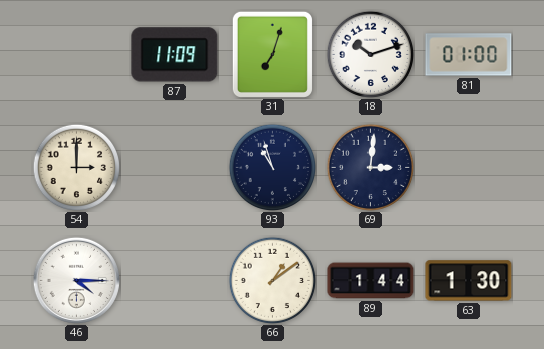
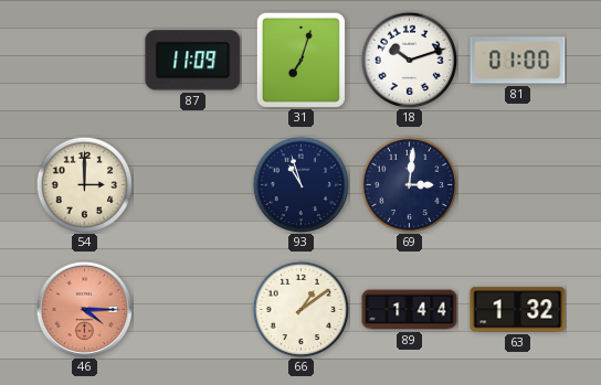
46 dial: white -> salmon (84, 309)
63: 1:30 -> 1:32 (518, 310)
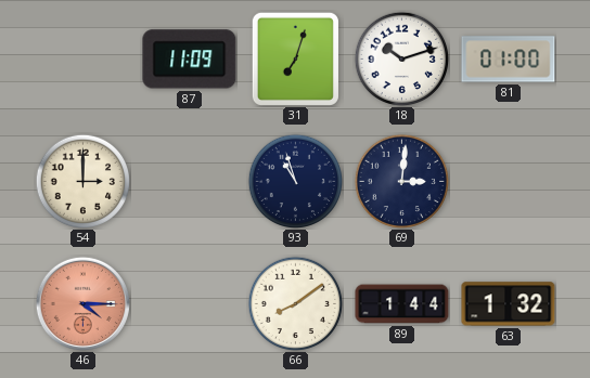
66: 1:09 -> 8:09 (295, 303)
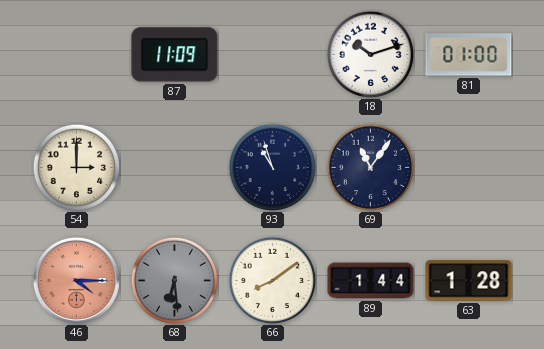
31: 7:03 -> none (295, 58)
69: 3:01 -> 11:06 (370, 167)
68: none -> 6:29 (174, 280)
63: 1:32 -> 1:28 (469, 281)
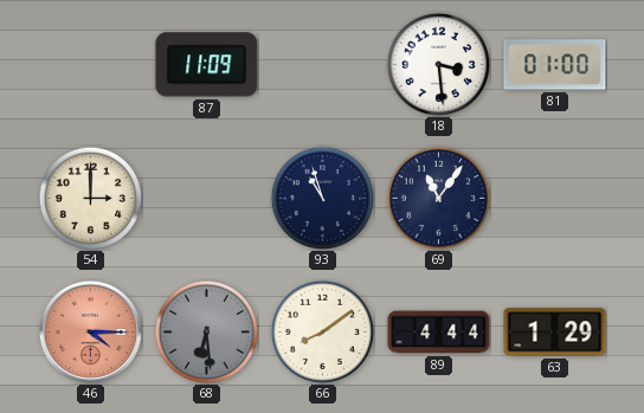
18: 10:12 -> 3:29 (438, 64)
89: 1:44 -> 4:44 (439, 333)
63: 1:28 -> 1:29 (555, 333)
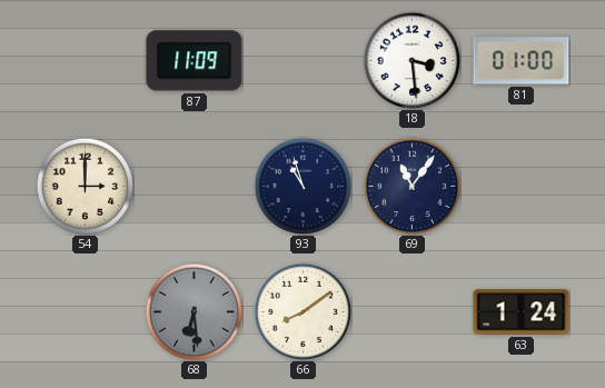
46: 4:15 -> none (90, 331)
89: 4:44 -> none (439, 333)
63: 1:29 -> 1:24 (522, 312)
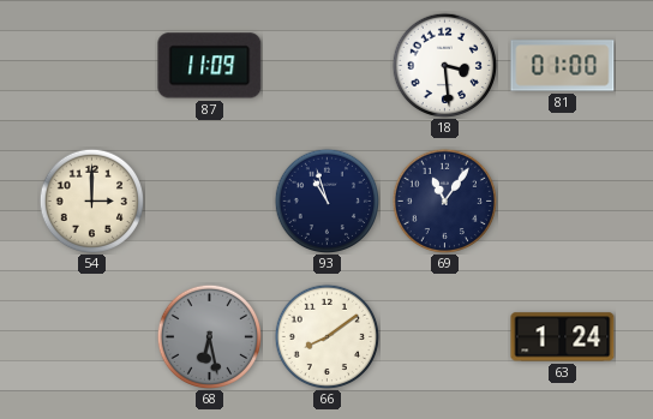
68: 6:29 -> 6:28 (209, 336)
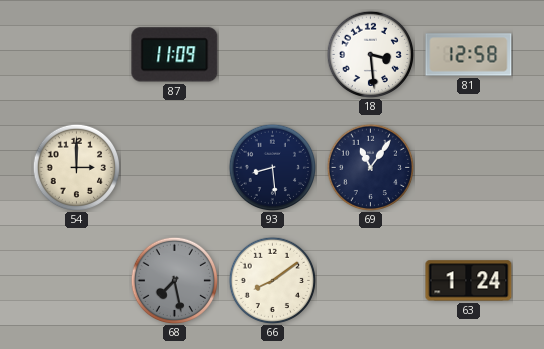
81: 01:00 -> 12:58 (469, 55)
93: 10:57 -> 8:29 (272, 167)
68: 6:28 -> 7:28 (174, 280)
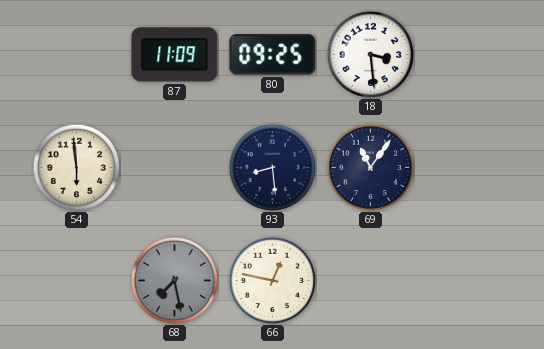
80: none -> 09:25 (273, 55)
81: 12:58 -> none (469, 55)
54: 3:00 -> 5:59 (76, 167)
66: 8:09 -> 12:47 (272, 280)
63: 1:24 -> none (469, 281)
